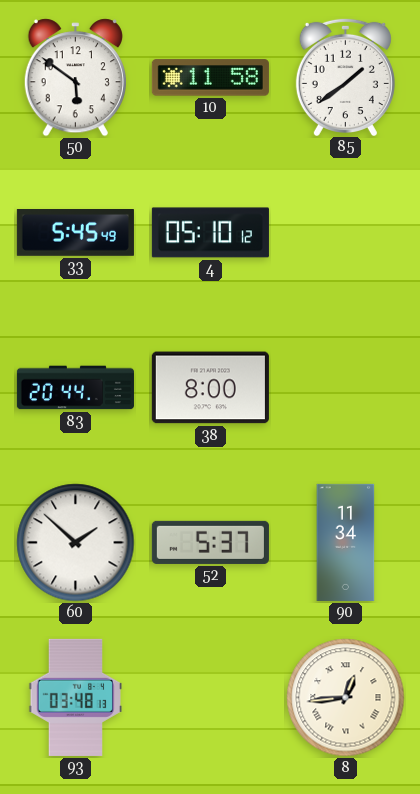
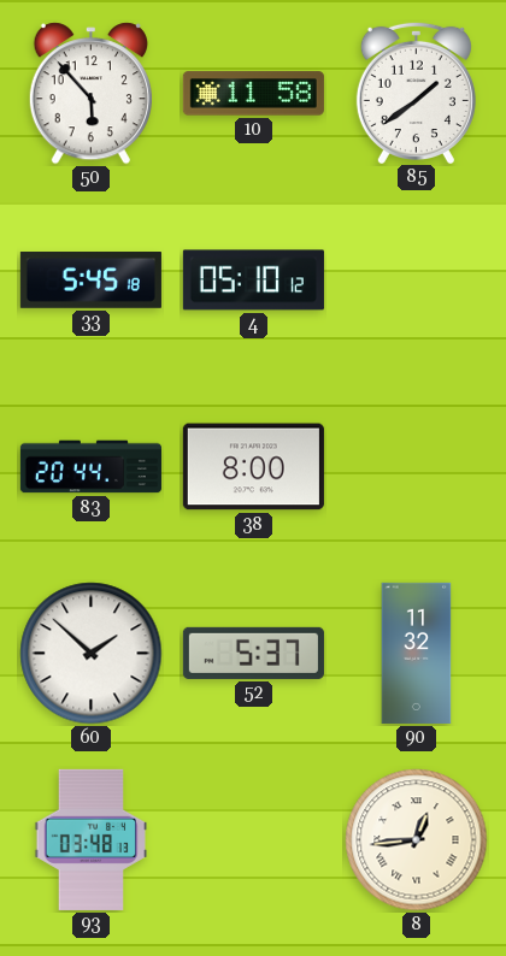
50: 5:51 -> 5:53 (90, 94)
33: 5:45:49 -> 5:45:18 (90, 281)
90: 11:34 -> 11:32 (417, 653)
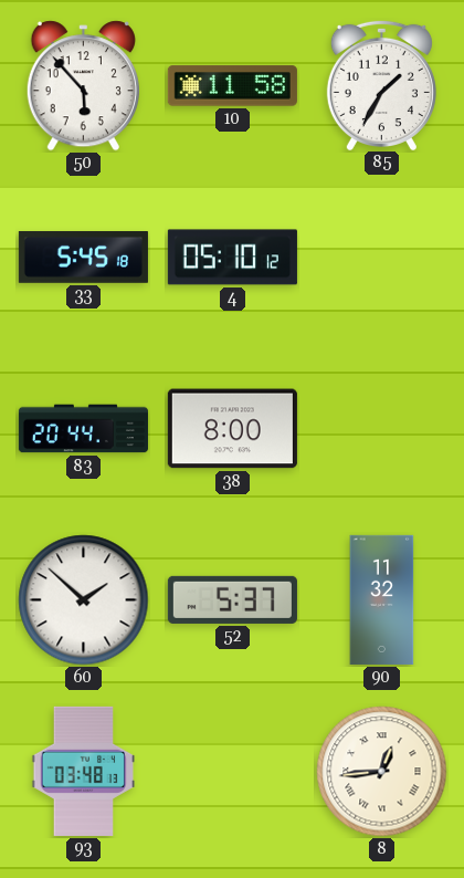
85: 1:39 -> 1:35 (381, 84)
